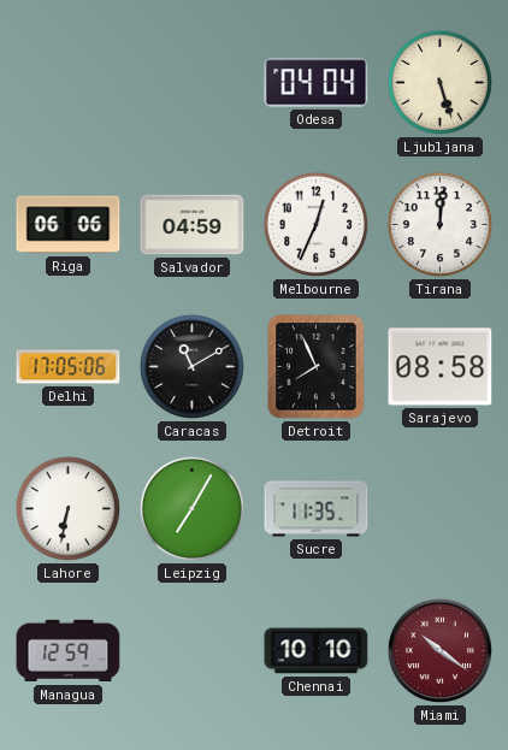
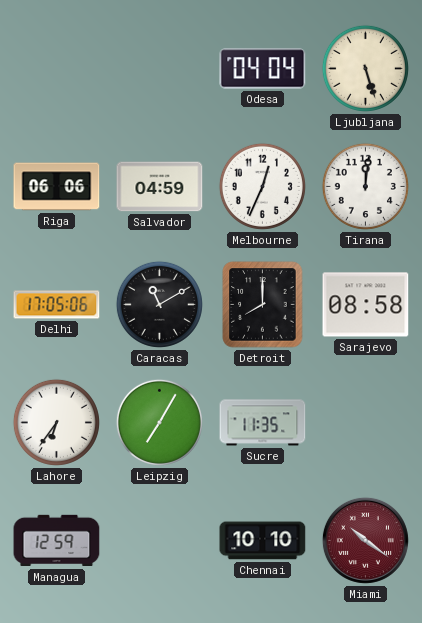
Detroit: 7:56 -> 8:00 (263, 305)
Lahore: 6:32 -> 6:36 (56, 422)
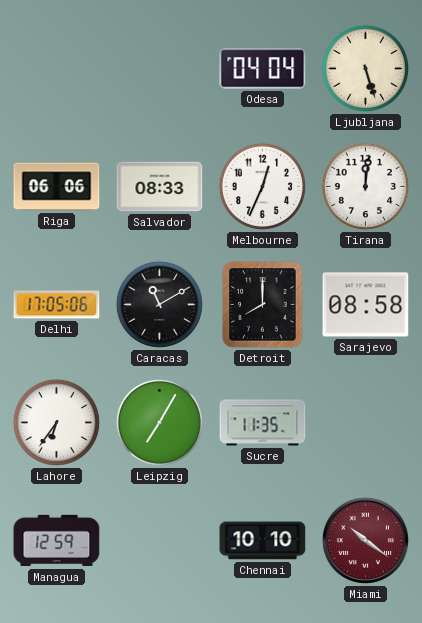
Salvador: 04:59 -> 08:33 (160, 187)
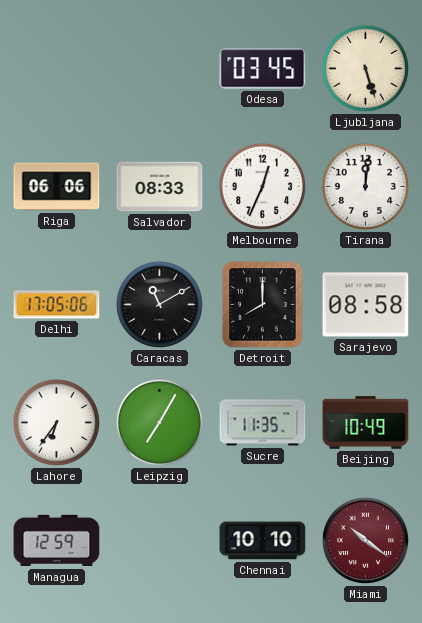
Odesa: 04:04 -> 03:45 (263, 69)
Beijing: none -> 10:49 (366, 423)
